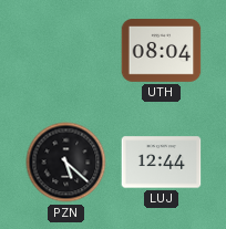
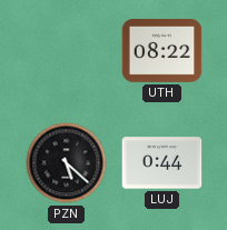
UTH: 08:04 -> 08:22 (162, 51)
LUJ: 12:44 -> 0:44 (162, 163)
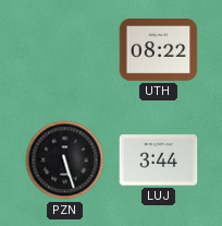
PZN: 5:22 -> 5:27 (65, 160)
LUJ: 0:44 -> 3:44 (159, 160)
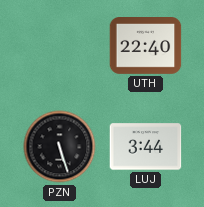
UTH: 08:22 -> 22:40 (146, 46)
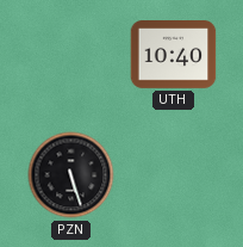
UTH: 22:40 -> 10:40 (174, 55)
LUJ: 3:44 -> none (146, 147)
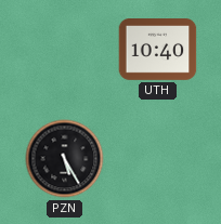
PZN: 5:27 -> 5:25 (65, 159)
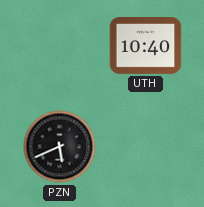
PZN: 5:25 -> 5:41 (60, 147)
